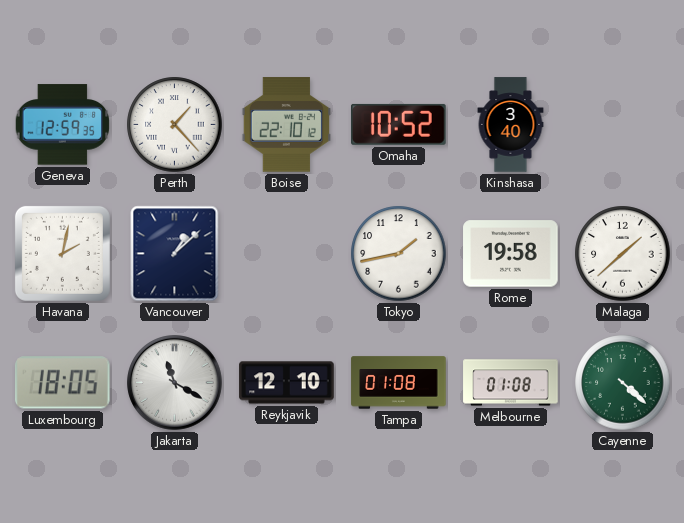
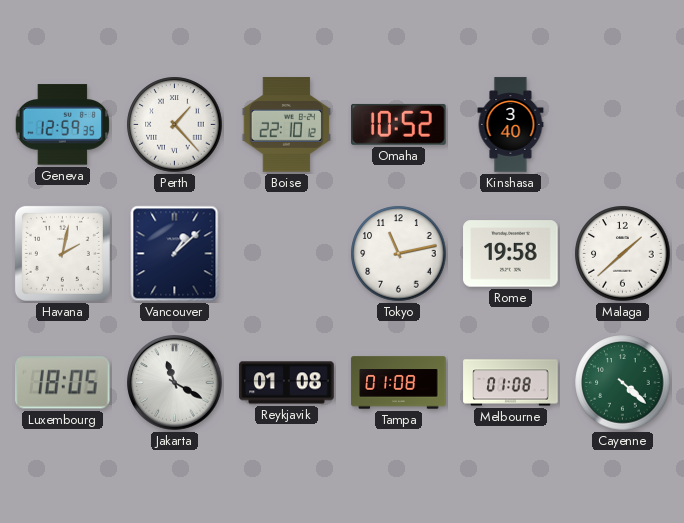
Tokyo: 1:43 -> 11:13 (399, 254)
Reykjavik: 12:10 -> 01:08 (287, 383)
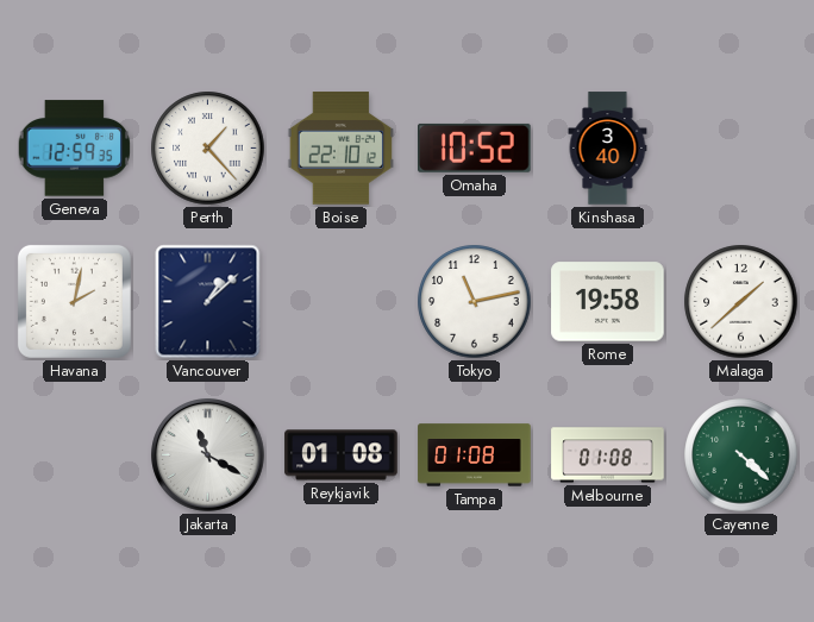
Luxembourg: 18:05 -> none (62, 383)
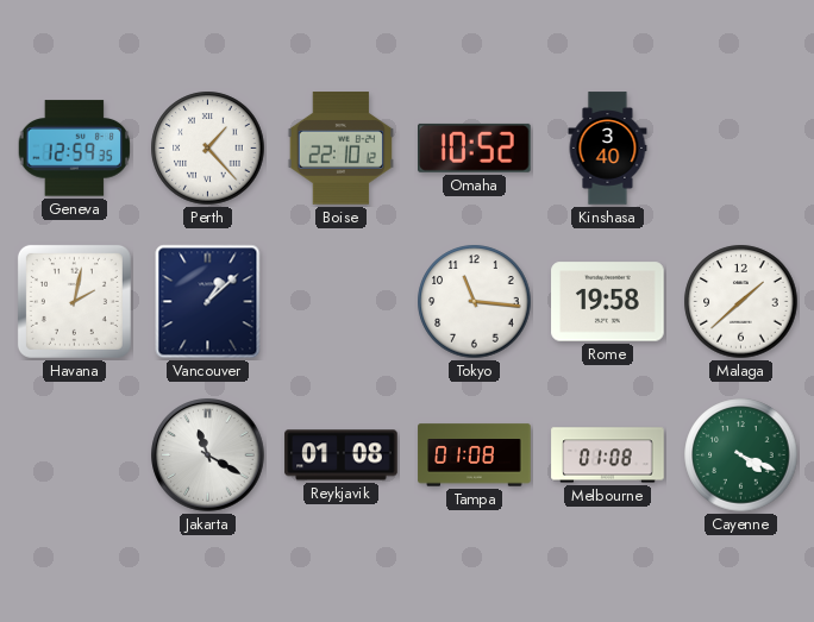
Tokyo: 11:13 -> 11:16 (475, 302)
Cayenne: 4:22 -> 4:19 (741, 455)
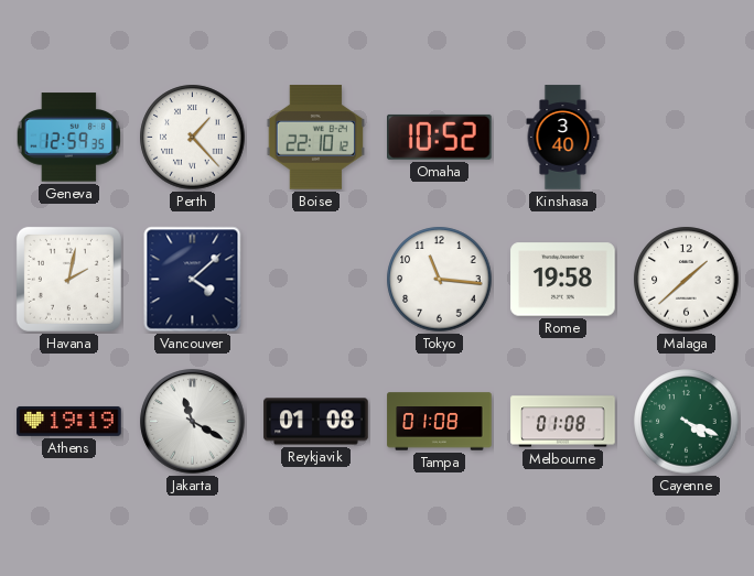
Vancouver: 1:08 -> 4:08 (193, 280)
Athens: none -> 19:19 (69, 421)
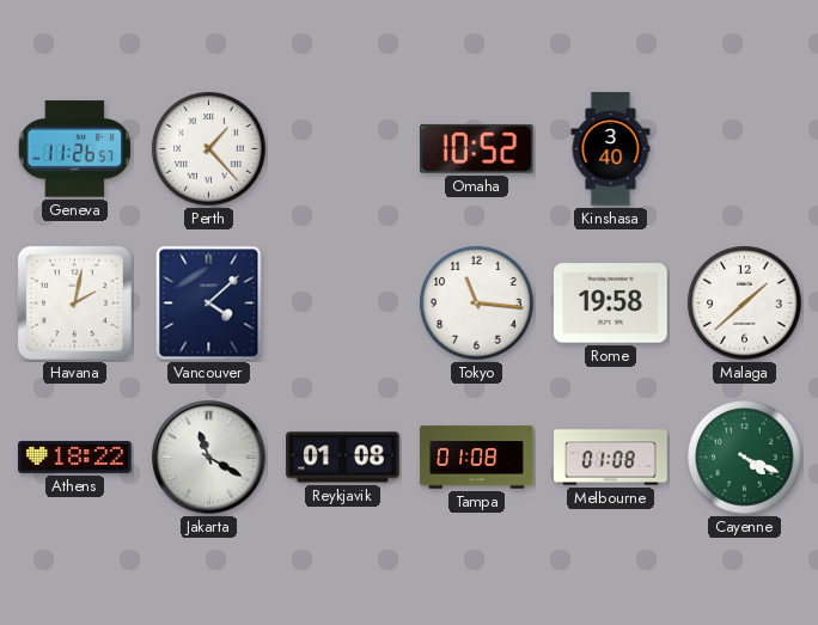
Geneva: 12:59 -> 11:26 (75, 149)
Boise: 22:10 -> none (315, 138)
Athens: 19:19 -> 18:22 (75, 457)
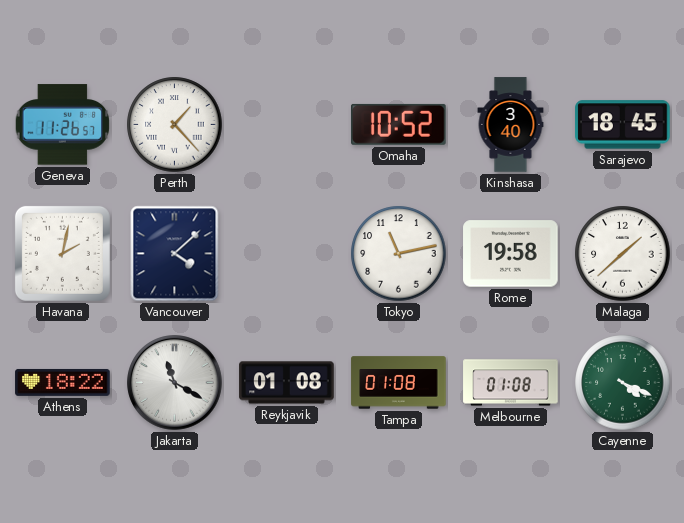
Sarajevo: none -> 18:45 (623, 125)
Tokyo: 11:16 -> 11:13 (399, 254)
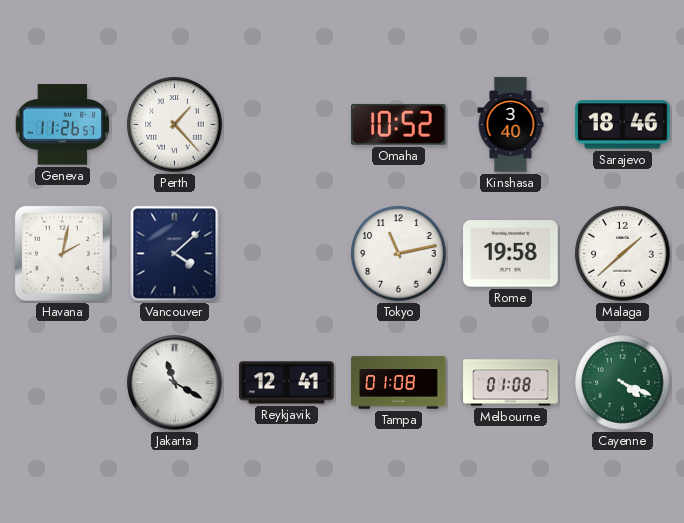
Sarajevo: 18:45 -> 18:46 (623, 125)
Athens: 18:22 -> none (63, 382)
Reykjavik: 01:08 -> 12:41 (287, 383)
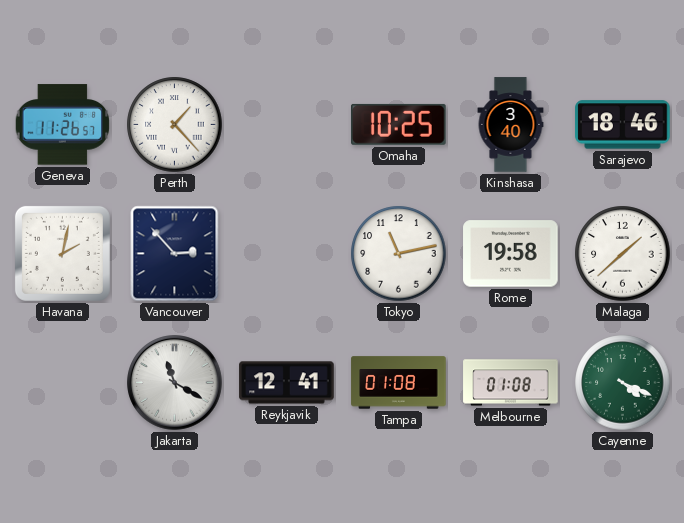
Omaha: 10:52 -> 10:25 (399, 124)
Vancouver: 4:08 -> 2:53 (175, 254)
